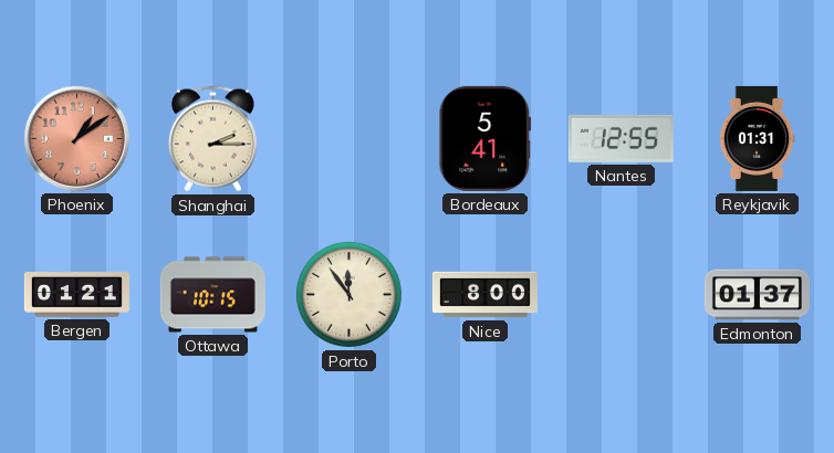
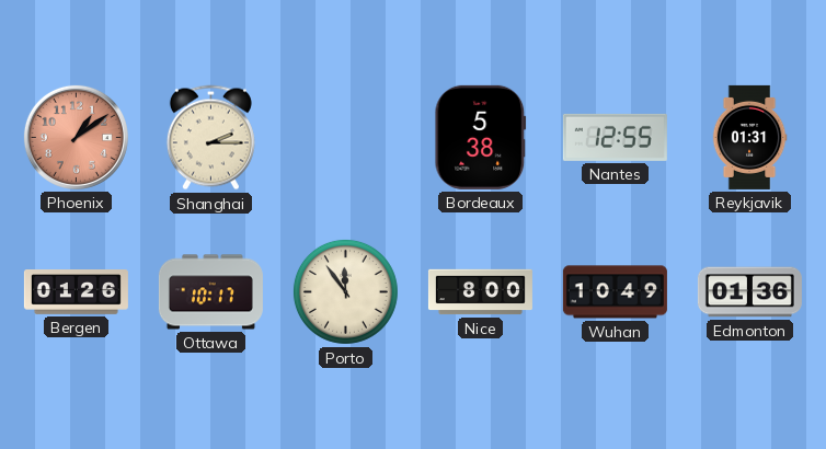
Bordeaux: 5:41 -> 5:38 (481, 137)
Bergen: 01:21 -> 01:26 (76, 292)
Ottawa: 10:15 -> 10:17 (210, 292)
Wuhan: none -> 10:49 (615, 292)
Edmonton: 01:37 -> 01:36 (749, 292)
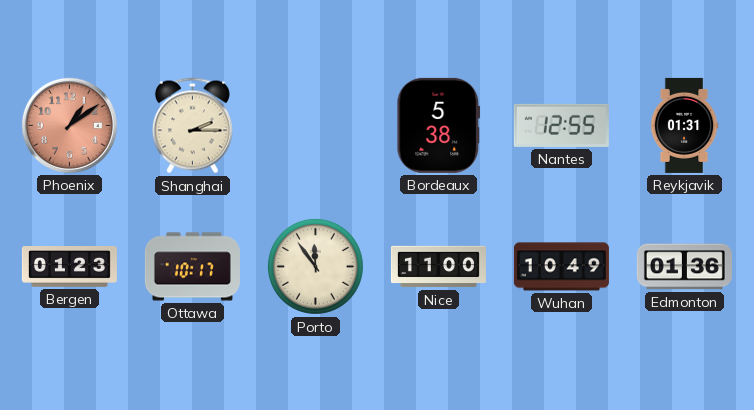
Bergen: 01:26 -> 01:23 (69, 267)
Nice: 8:00 -> 11:00 (438, 267)
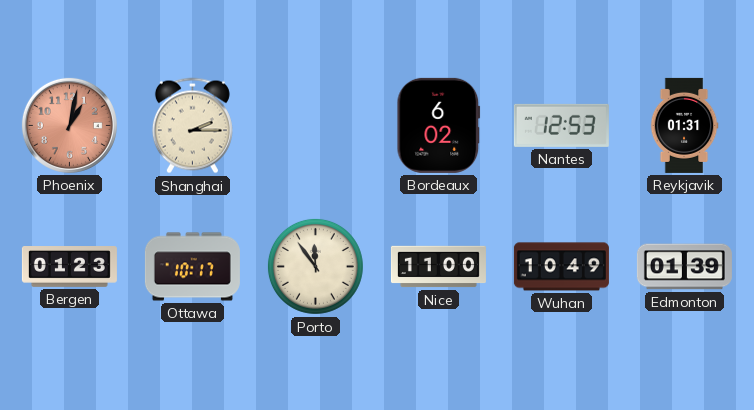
Phoenix: 1:09 -> 1:02 (69, 125)
Bordeaux: 5:38 -> 6:02 (439, 125)
Nantes: 12:55 -> 12:53 (561, 125)
Edmonton: 01:36 -> 01:39 (684, 267)
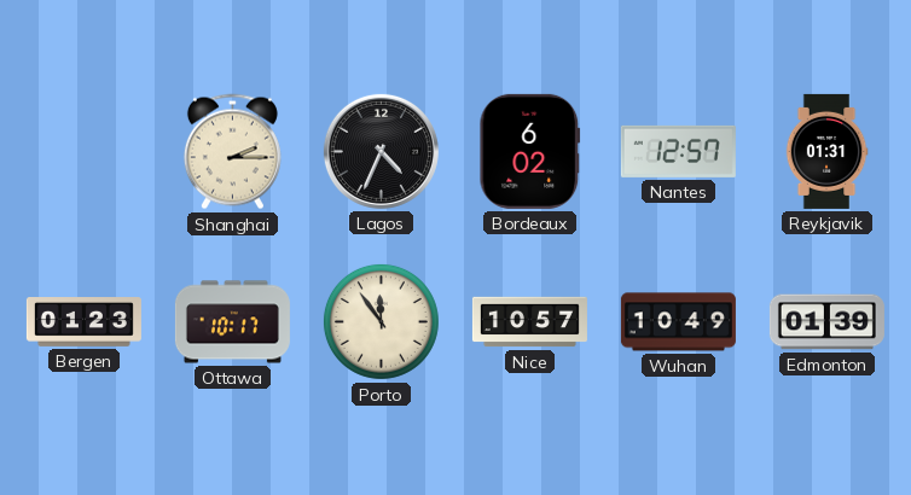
Phoenix: 1:02 -> none (69, 125)
Lagos: none -> 4:34 (381, 151)
Nantes: 12:53 -> 12:57 (678, 151)
Nice: 11:00 -> 10:57 (529, 322)
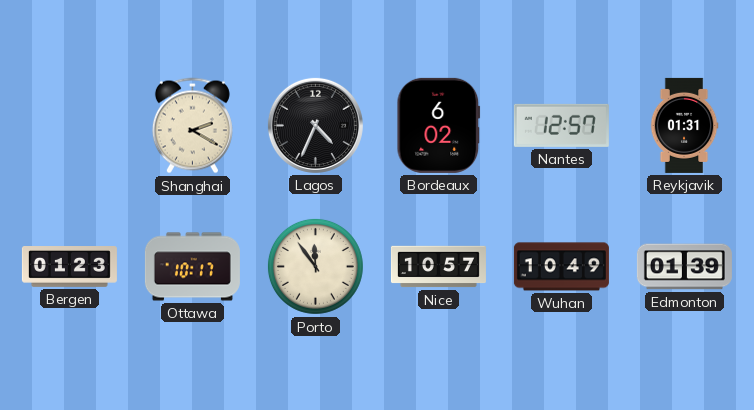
Shanghai: 2:15 -> 2:20 (192, 126)
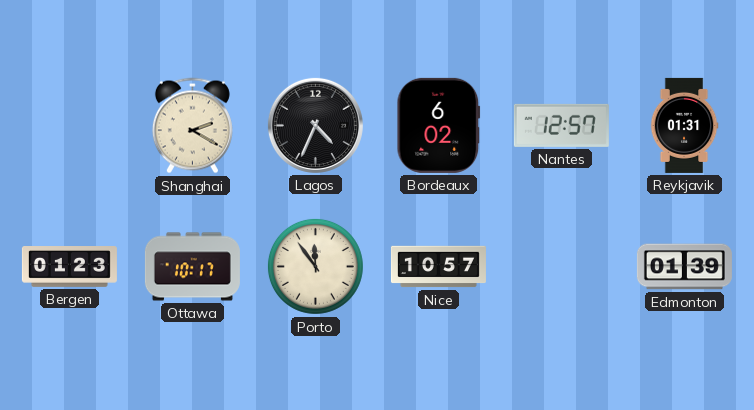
Wuhan: 10:49 -> none (561, 267)
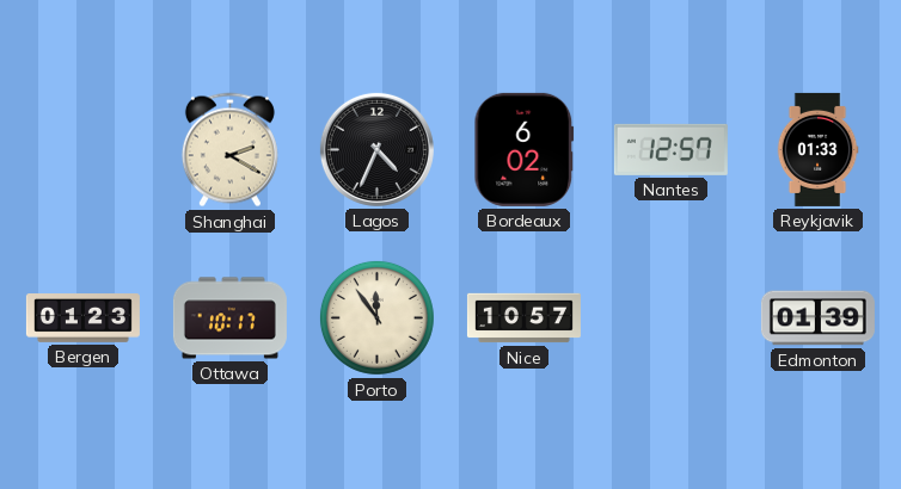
Reykjavik: 01:31 -> 01:33 (817, 149)
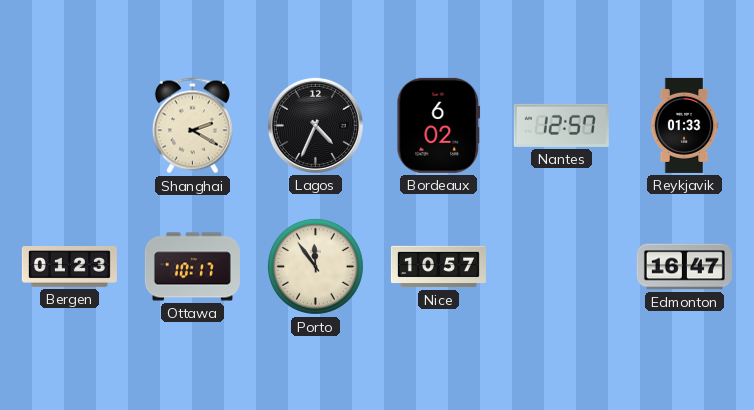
Edmonton: 01:39 -> 16:47 (684, 267)
